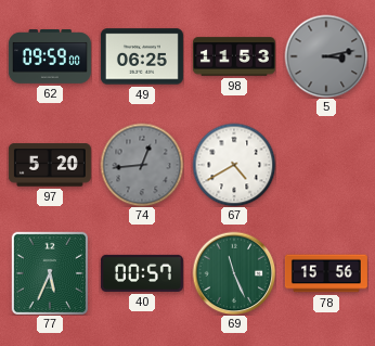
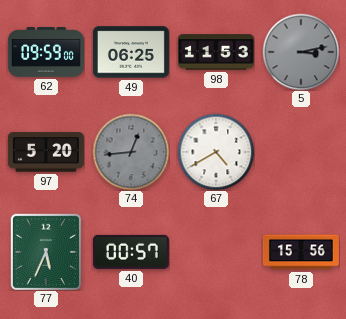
69: 11:26 -> none (234, 273)
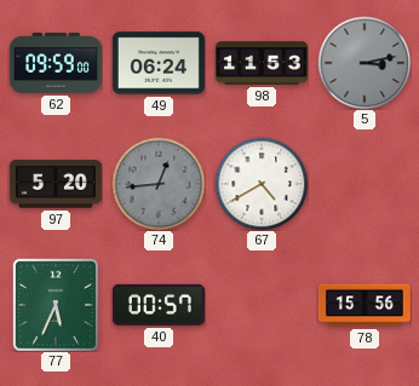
49: 06:25 -> 06:24 (159, 63)
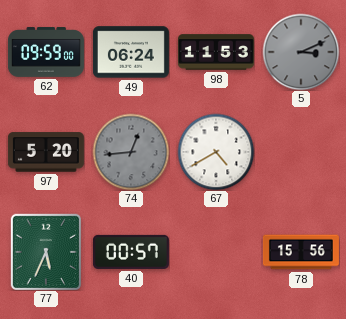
5: 3:13 -> 3:11 (301, 52)
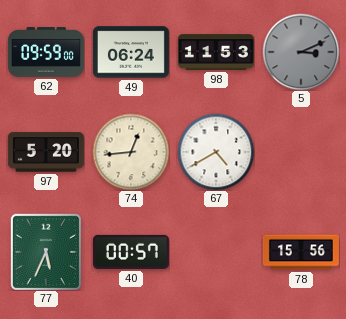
74 dial: grey -> cream (131, 152)
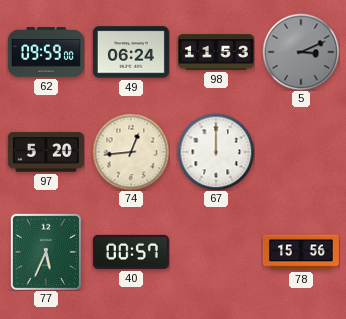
67: 4:40 -> 12:00 (216, 152)
